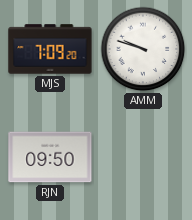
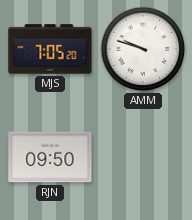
MJS: 7:09 -> 7:05 (50, 49)
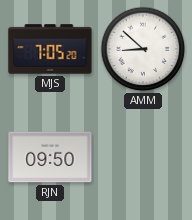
AMM: 9:48 -> 8:52 (143, 49)
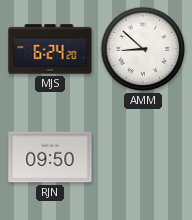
MJS: 7:05 -> 6:24 (50, 49)
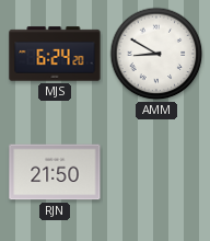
AMM: 8:52 -> 8:50 (156, 54)
RJN: 09:50 -> 21:50 (55, 172)
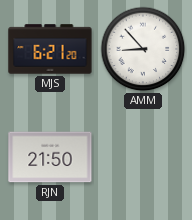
MJS: 6:24 -> 6:21 (50, 49)
AMM: 8:50 -> 8:53 (143, 49)
